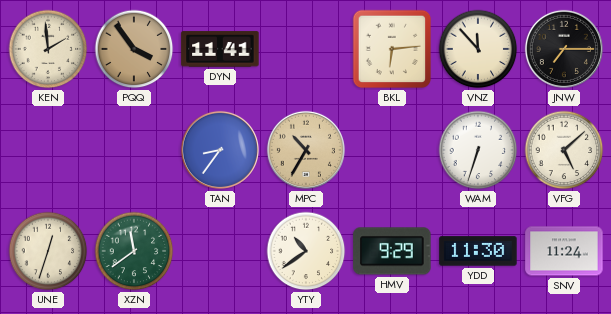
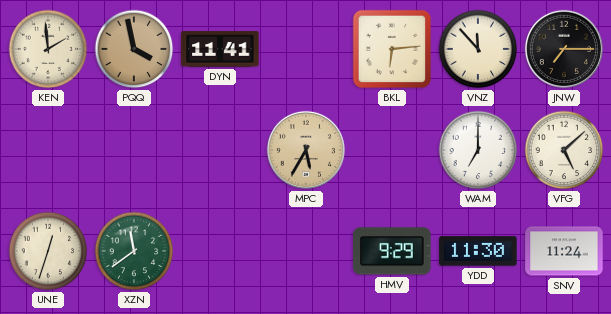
PQQ: 3:54 -> 3:58 (134, 49)
TAN: 8:36 -> none (220, 150)
MPC: 10:35 -> 5:35 (306, 150)
WAM: 6:33 -> 7:00 (478, 150)
YTY: 10:39 -> none (306, 251)
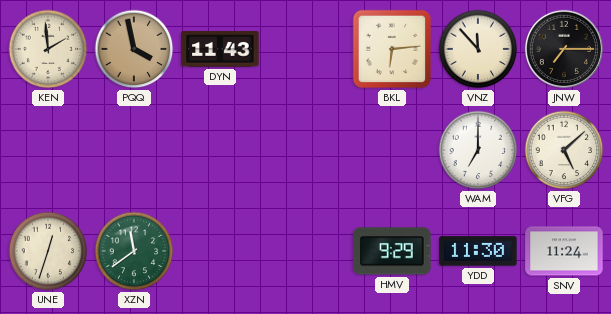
DYN: 11:41 -> 11:43 (220, 49)
MPC: 5:35 -> none (306, 150)
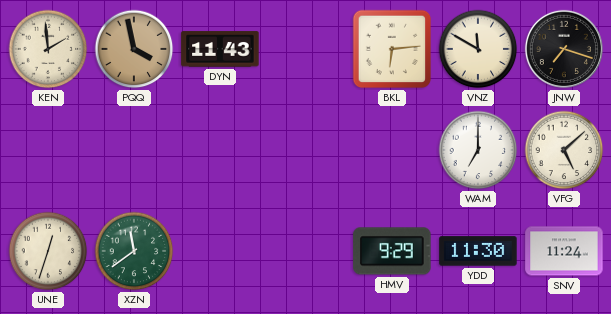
VNZ: 11:53 -> 11:50 (478, 49)
JNW: 7:15 -> 7:18 (564, 49)
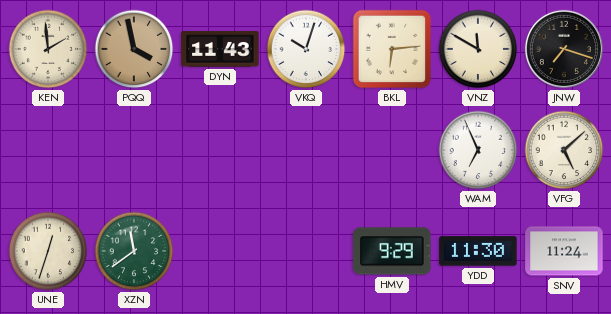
VKQ: none -> 10:03 (306, 49)
WAM: 7:00 -> 6:56 (478, 150)
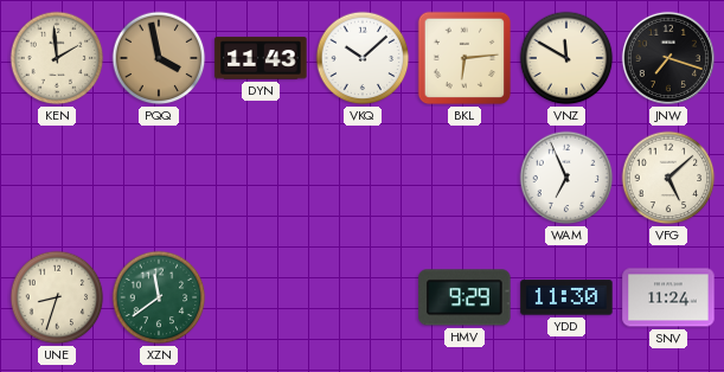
VKQ: 10:03 -> 10:08 (363, 58)
UNE: 12:33 -> 8:33 (57, 297)
